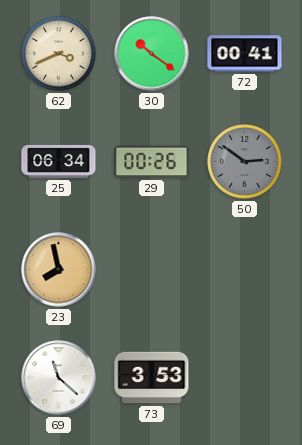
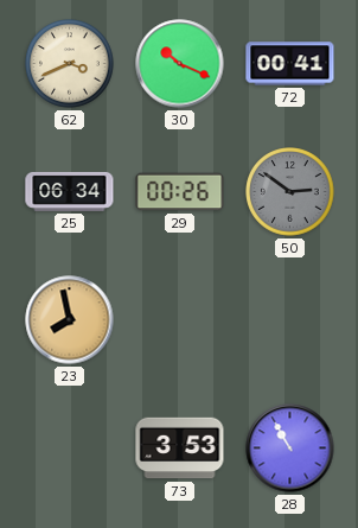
30: 10:21 -> 10:19 (180, 64)
69: 11:22 -> none (59, 378)
28: none -> 10:55 (290, 449)
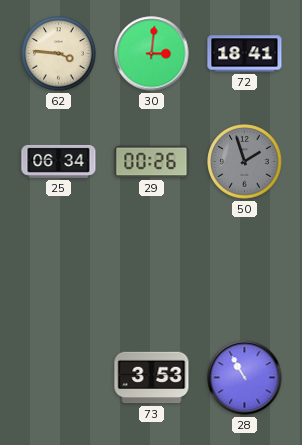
62: 3:41 -> 3:46 (59, 54)
30: 10:19 -> 3:01 (152, 54)
72: 00:41 -> 18:41 (245, 54)
50: 2:51 -> 1:57 (245, 162)
23: 7:58 -> none (70, 320)
